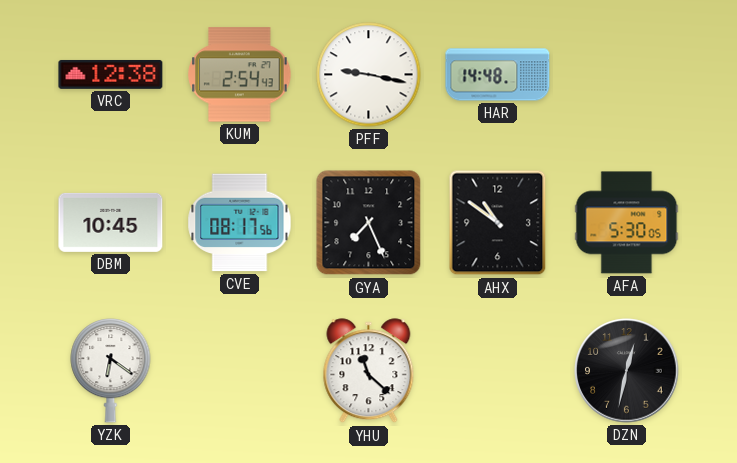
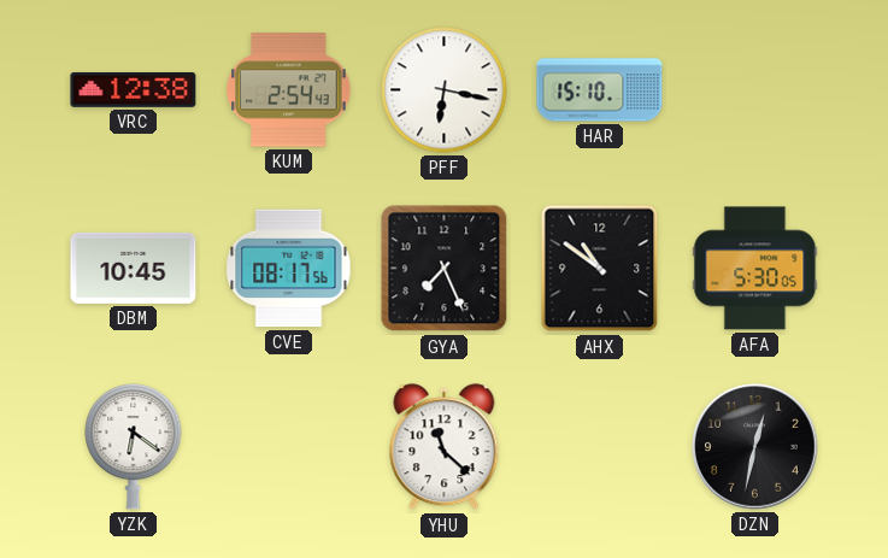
PFF: 9:17 -> 6:17 (445, 90)
HAR: 14:48 -> 15:10 (600, 90)
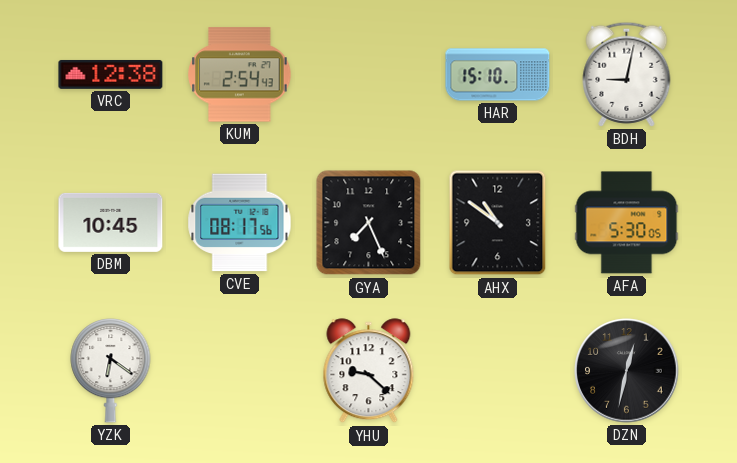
PFF: 6:17 -> none (445, 90)
BDH: none -> 9:02 (627, 74)
YHU: 11:22 -> 9:22 (369, 371)
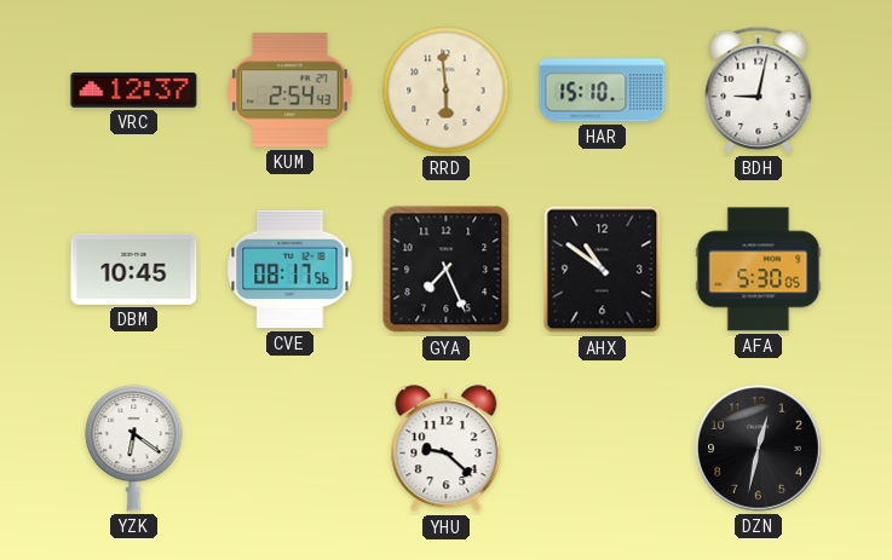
VRC: 12:38 -> 12:37 (134, 91)
RRD: none -> 5:59 (447, 91)
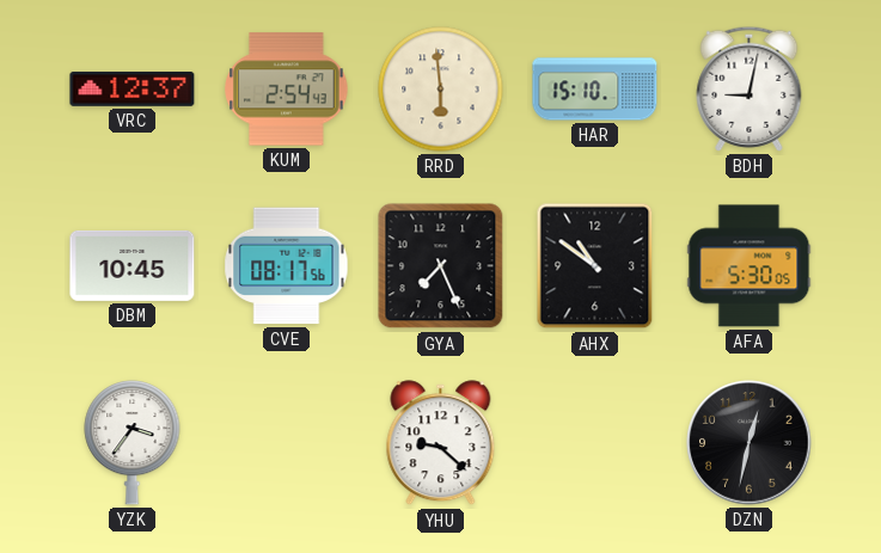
YZK: 6:21 -> 3:36 (133, 443)
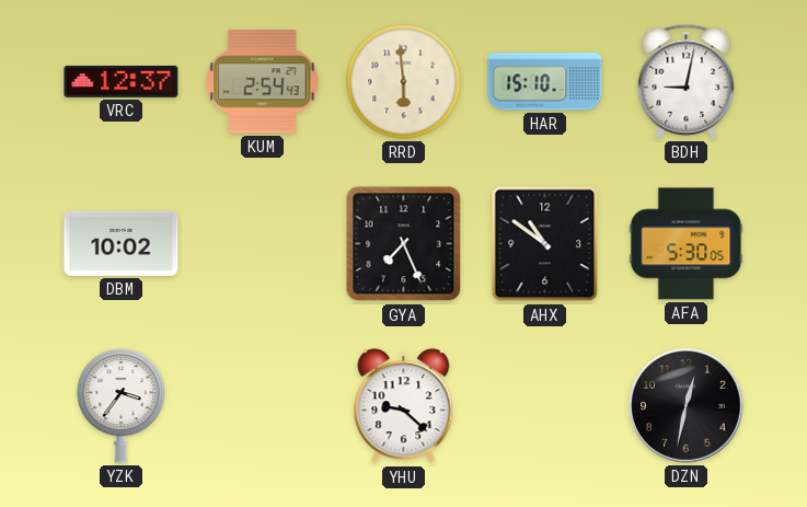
DBM: 10:45 -> 10:02 (122, 243)
CVE: 08:17 -> none (287, 266)
